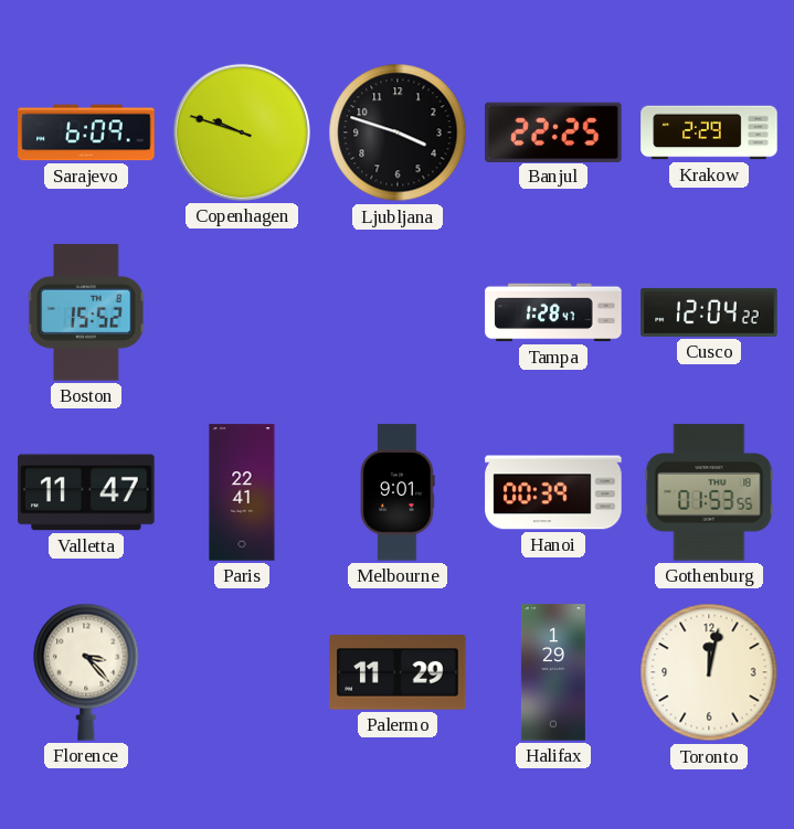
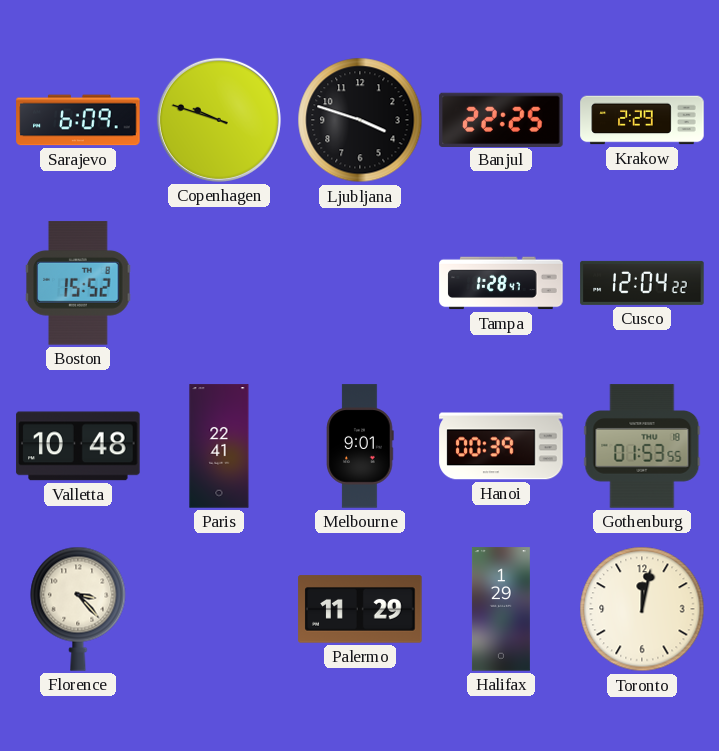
Valletta: 11:47 -> 10:48 (78, 446)
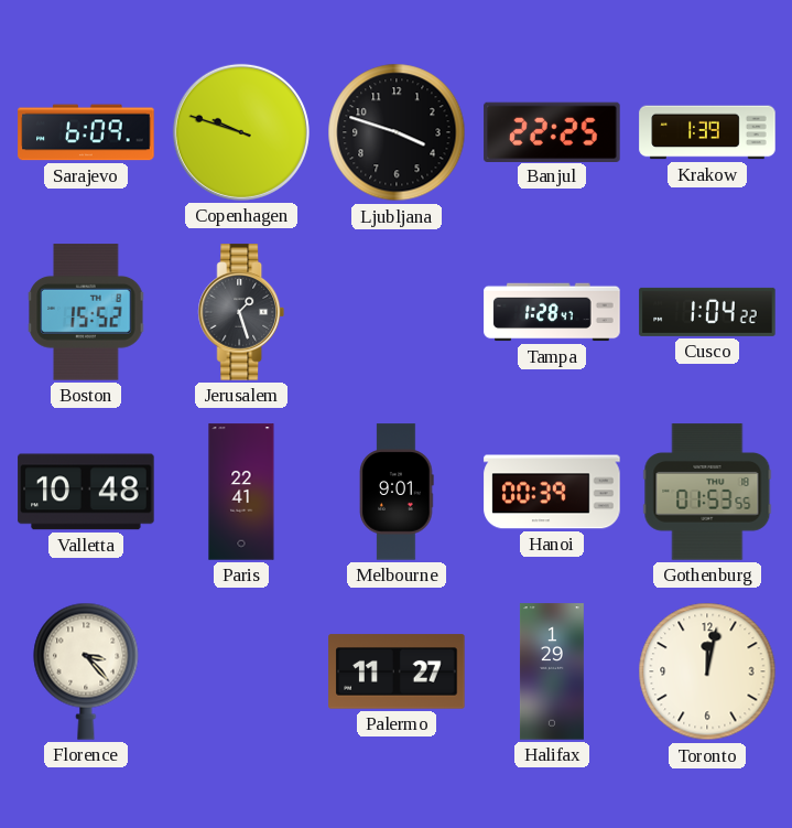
Krakow: 2:29 -> 1:39 (707, 132)
Jerusalem: none -> 1:27 (241, 312)
Cusco: 12:04 -> 1:04 (707, 312)
Palermo: 11:29 -> 11:27 (397, 671)
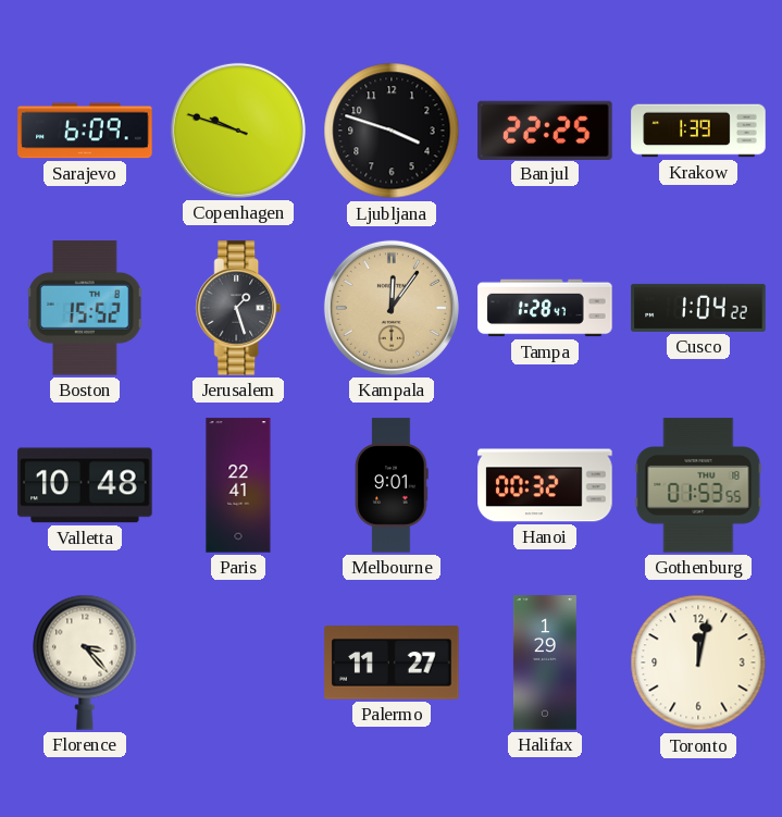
Kampala: none -> 12:06 (392, 308)
Hanoi: 00:39 -> 00:32 (545, 485)
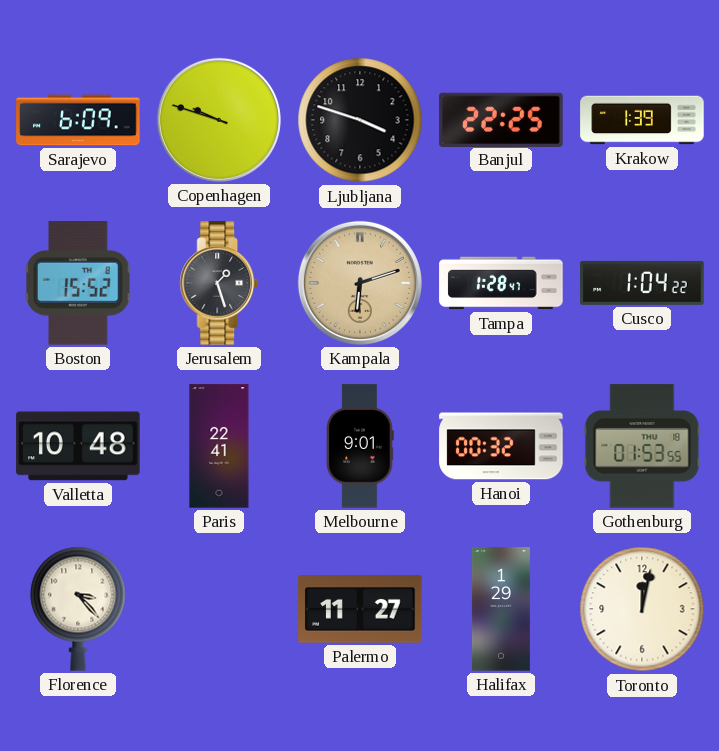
Kampala: 12:06 -> 6:12 (360, 283)
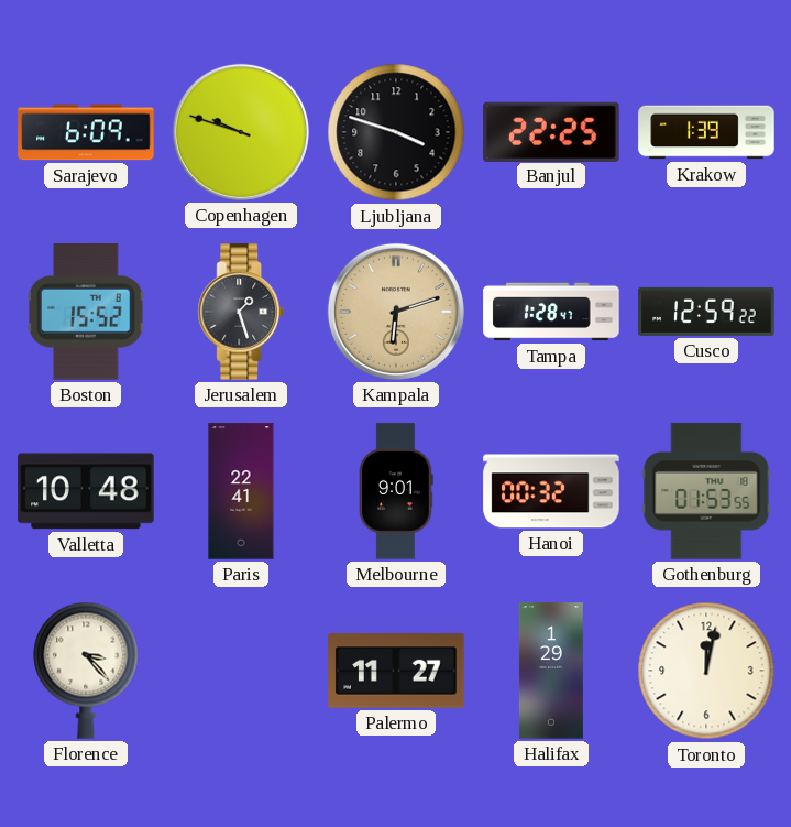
Cusco: 1:04 -> 12:59 (706, 312)
